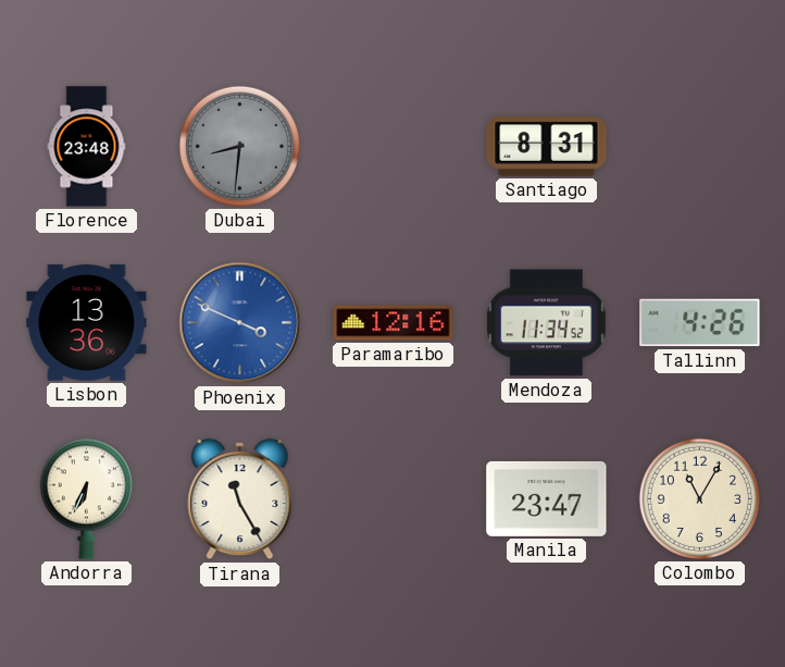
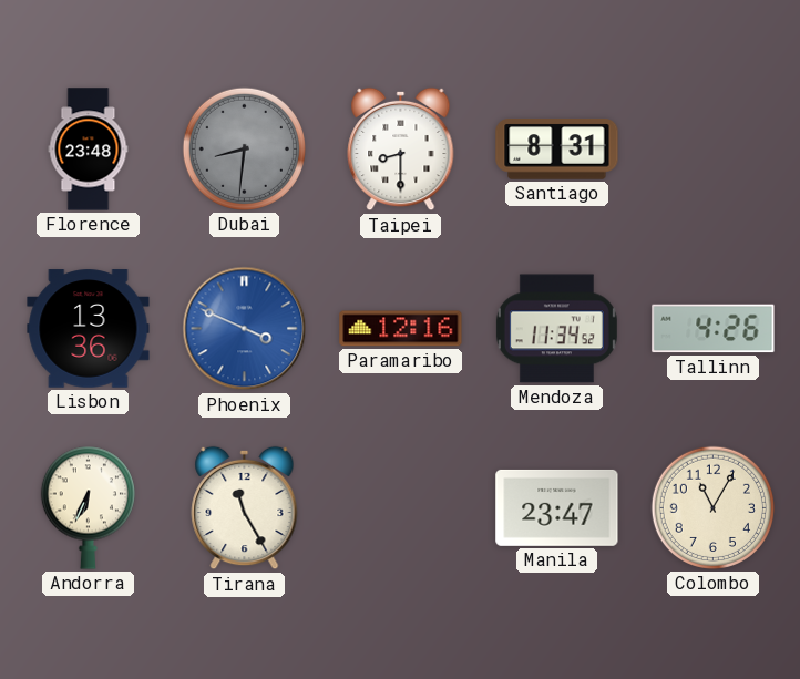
Taipei: none -> 8:30 (401, 150)
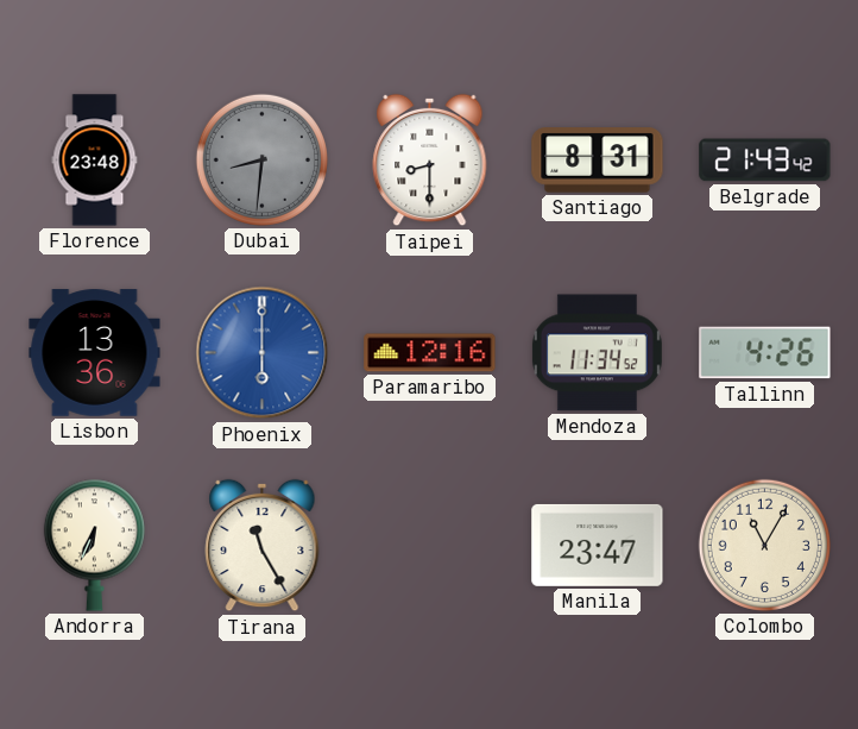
Belgrade: none -> 21:43 (765, 161)
Phoenix: 3:49 -> 6:00 (263, 353)
